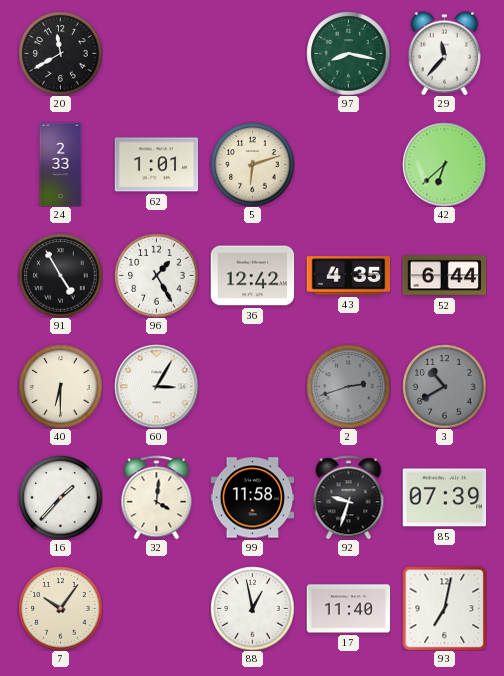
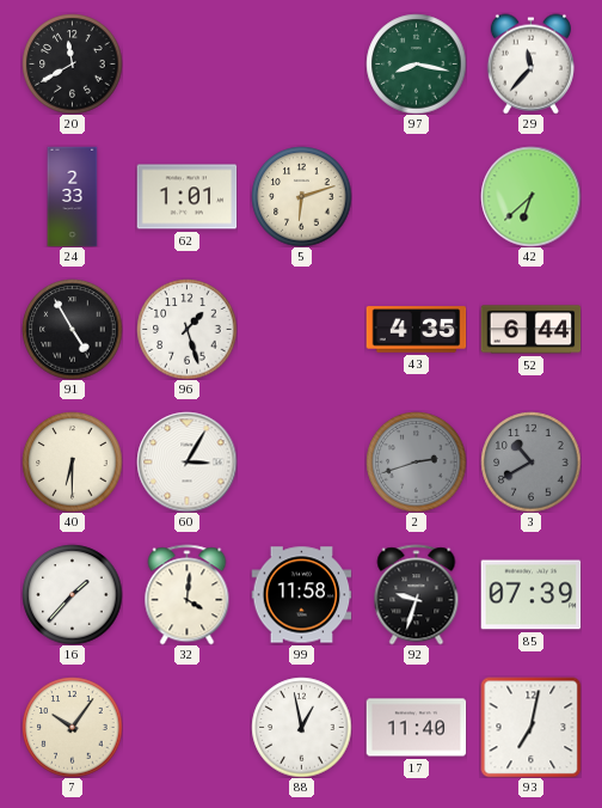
96: 1:25 -> 1:27 (186, 329)
36: 12:42 -> none (252, 276)
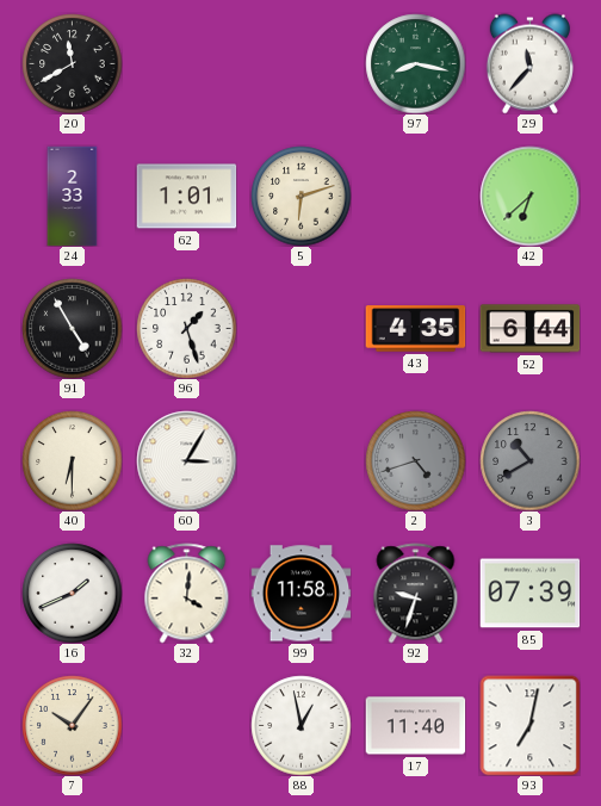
2: 2:42 -> 4:42 (415, 460)
16: 1:37 -> 1:41 (72, 593)
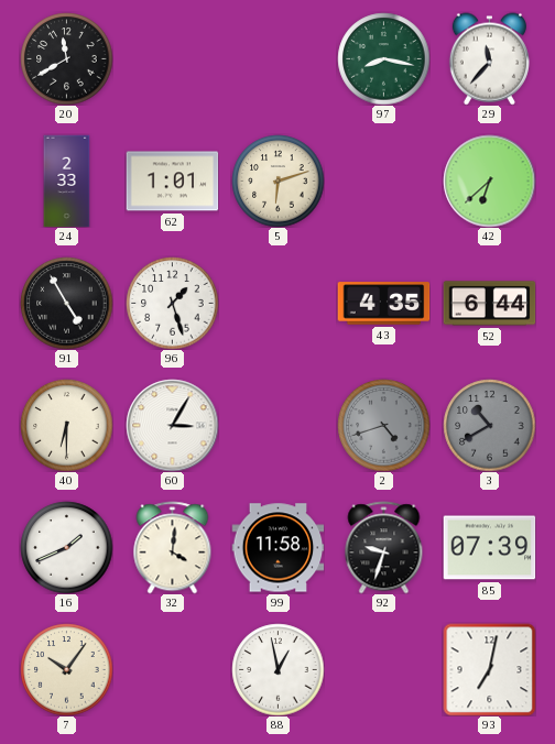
17: 11:40 -> none (415, 726)
